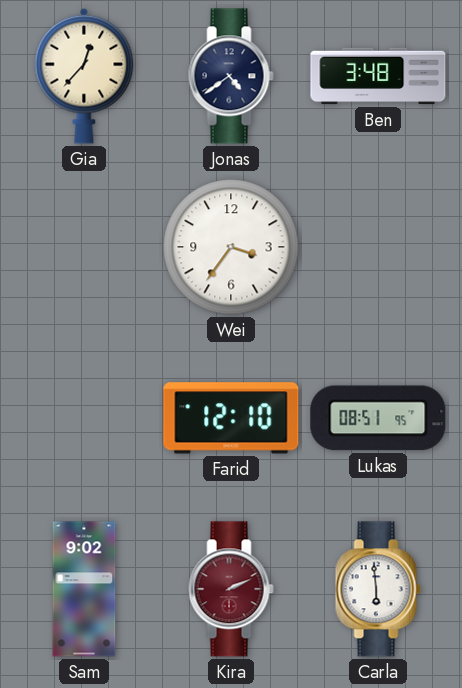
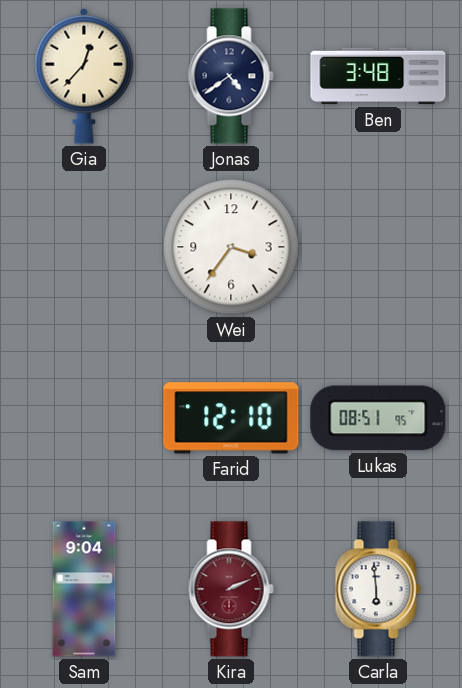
Sam: 9:02 -> 9:04 (84, 589)
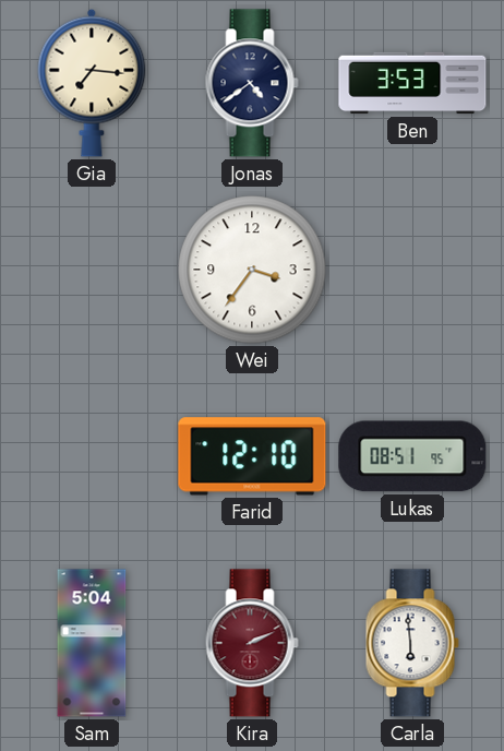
Gia: 12:37 -> 7:16 (92, 83)
Ben: 3:48 -> 3:53 (412, 83)
Sam: 9:04 -> 5:04 (92, 643)
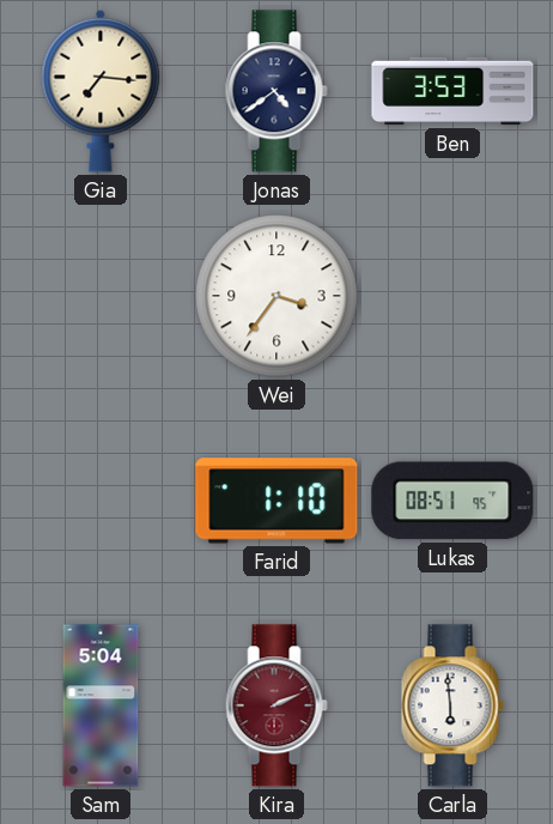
Farid: 12:10 -> 1:10 (276, 501)
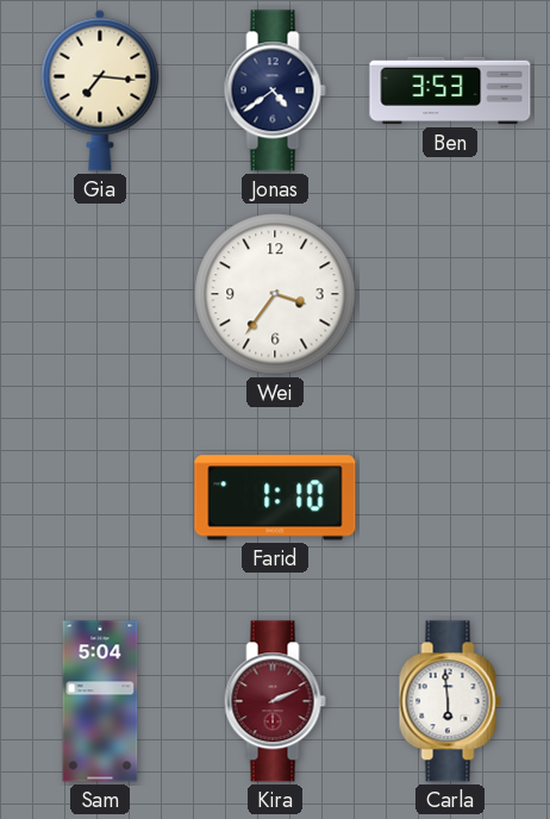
Lukas: 08:51 -> none (452, 501)
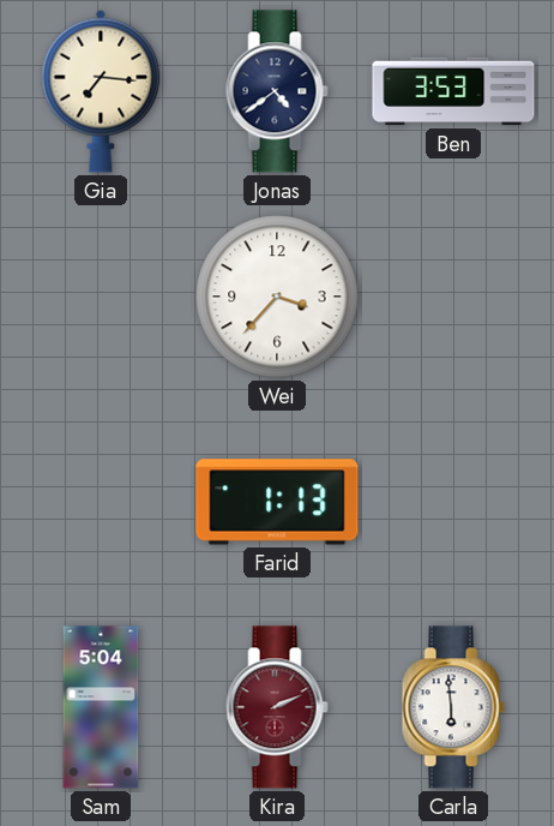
Wei: 3:36 -> 3:37 (277, 297)
Farid: 1:10 -> 1:13 (277, 502)
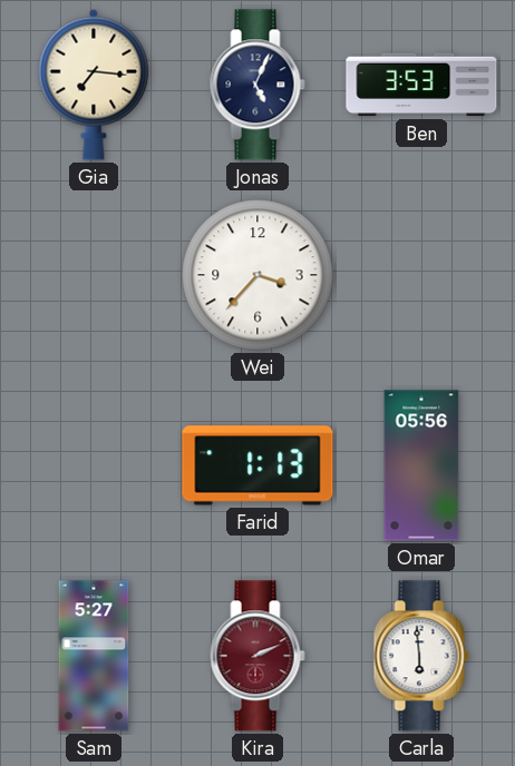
Jonas: 4:39 -> 5:04 (257, 85)
Omar: none -> 05:56 (421, 465)
Sam: 5:04 -> 5:27 (94, 656)
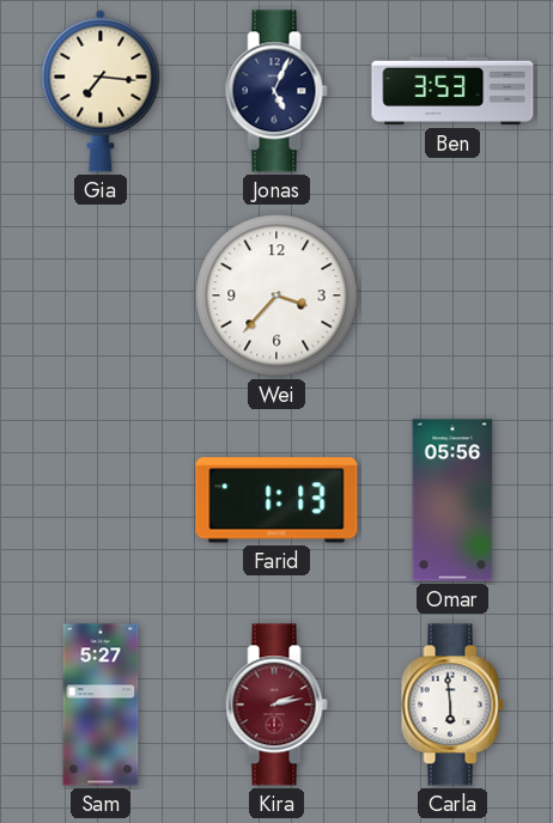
Kira: 2:11 -> 2:13 (276, 705)
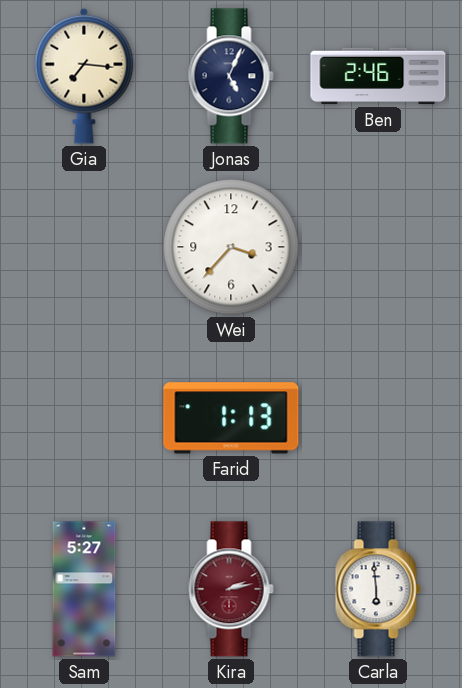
Ben: 3:53 -> 2:46 (378, 76)
Omar: 05:56 -> none (452, 500)
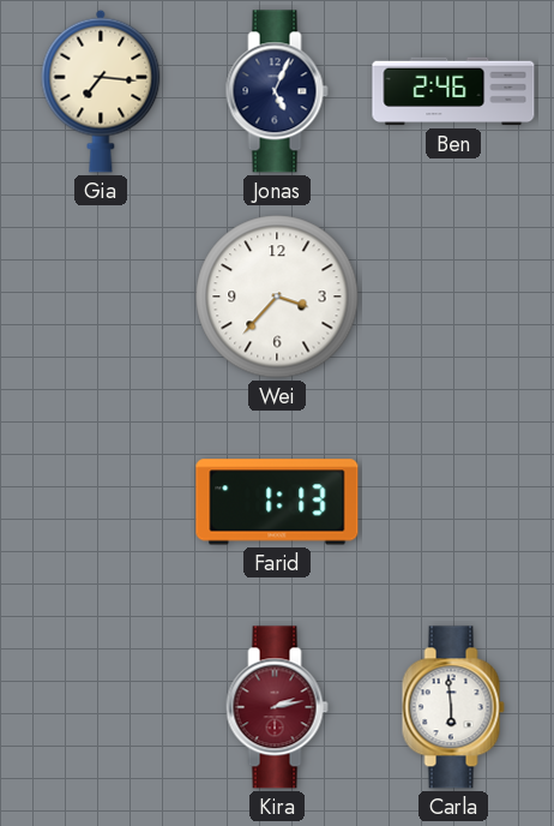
Sam: 5:27 -> none (84, 589)
